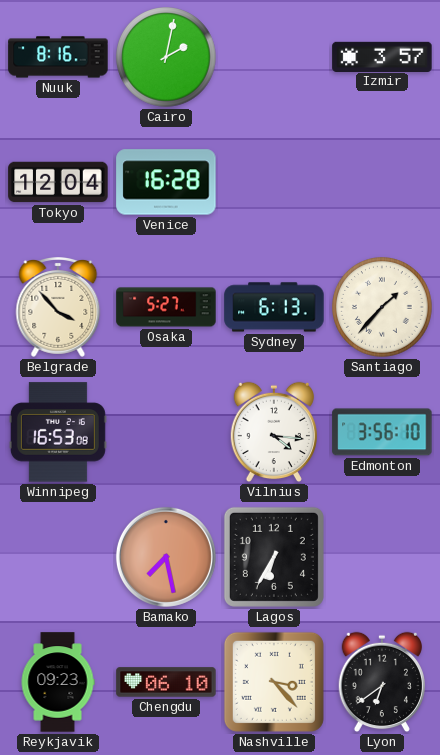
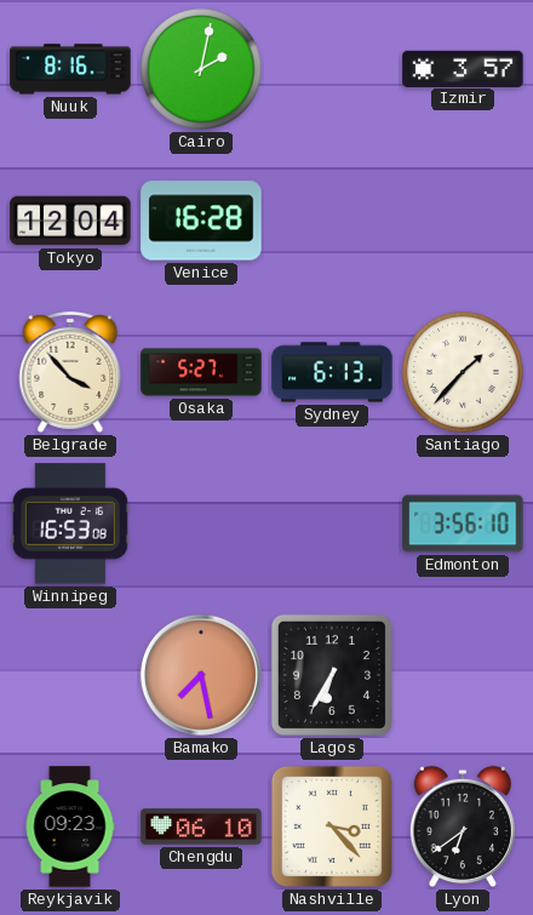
Vilnius: 4:16 -> none (274, 432)
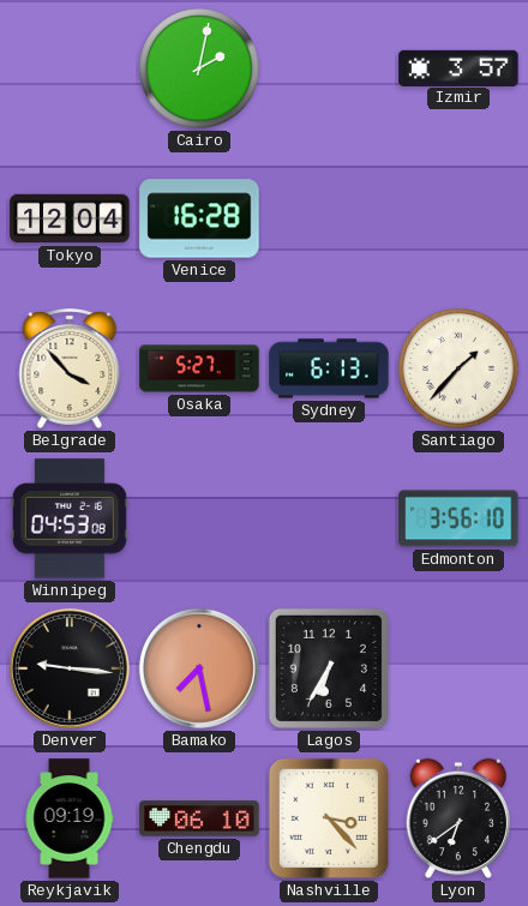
Nuuk: 8:16 -> none (70, 69)
Winnipeg: 16:53 -> 04:53 (70, 518)
Denver: none -> 9:16 (70, 668)
Reykjavik: 09:23 -> 09:19 (70, 818)
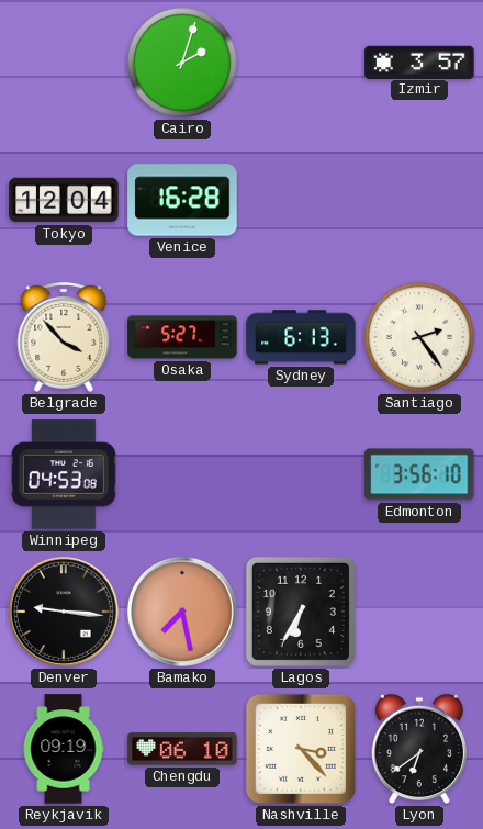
Cairo: 2:02 -> 2:03 (182, 63)
Santiago: 1:37 -> 2:24 (419, 337)
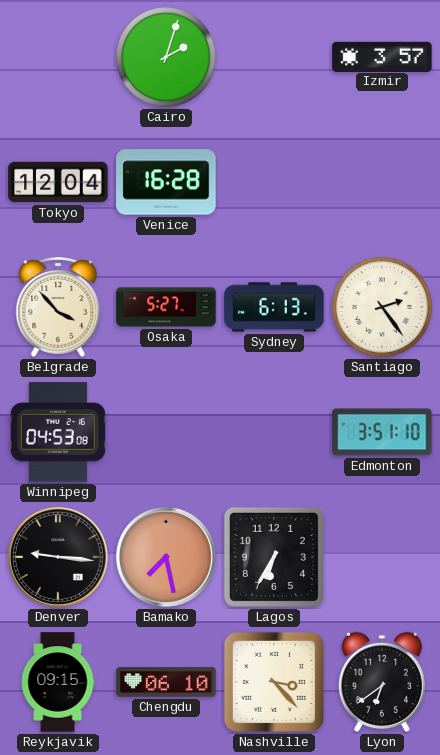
Edmonton: 3:56 -> 3:51 (382, 432)
Reykjavik: 09:19 -> 09:15 (58, 682)
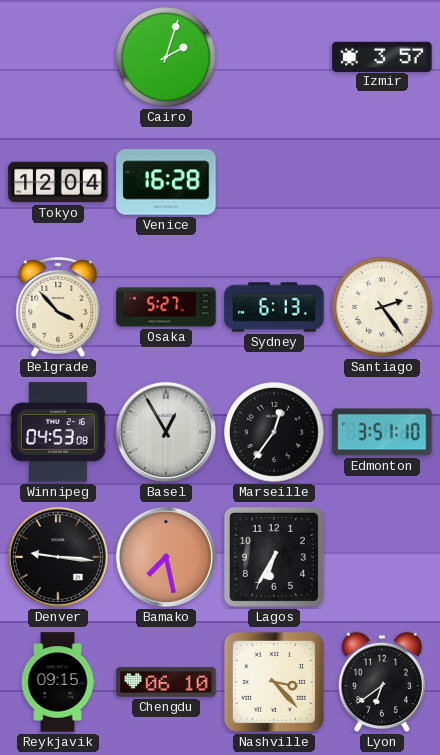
Basel: none -> 12:55 (166, 432)
Marseille: none -> 12:36 (274, 432)
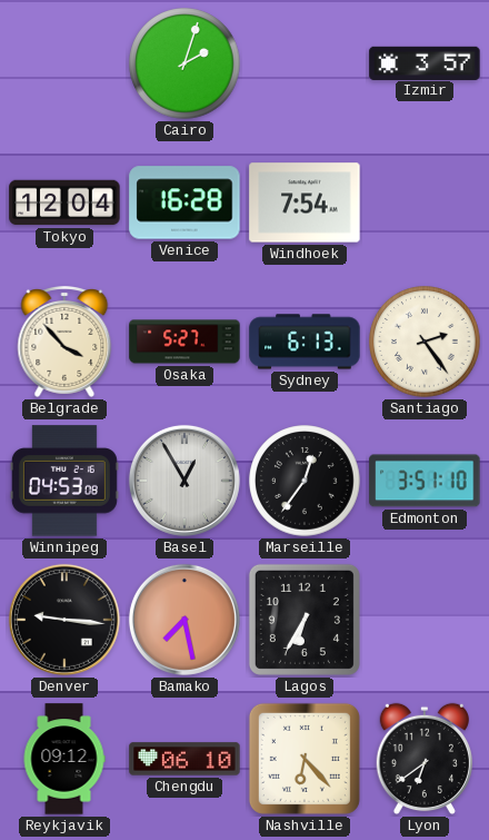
Windhoek: none -> 7:54 (305, 202)
Reykjavik: 09:15 -> 09:12 (64, 759)
Nashville: 3:23 -> 6:23 (305, 759)
